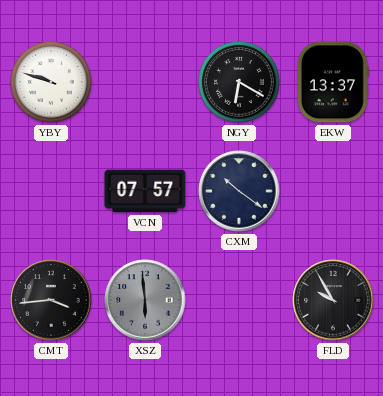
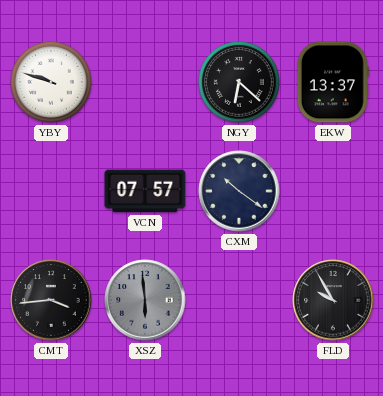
NGY: 6:20 -> 6:22 (239, 82)
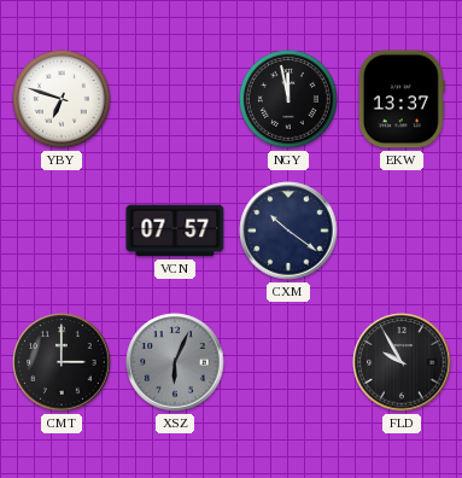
YBY: 9:48 -> 6:48 (62, 99)
NGY: 6:22 -> 11:58 (288, 99)
CMT: 3:44 -> 3:00 (62, 362)
XSZ: 5:59 -> 6:04 (175, 362)
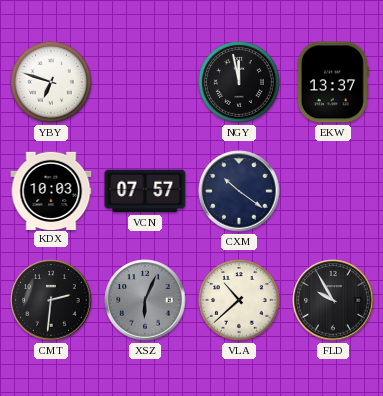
KDX: none -> 10:03 (51, 190)
CMT: 3:00 -> 2:31 (51, 300)
VLA: none -> 10:38 (239, 300)
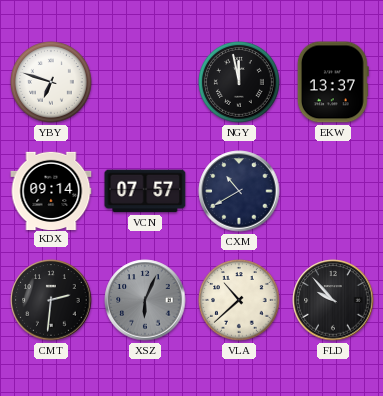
KDX: 10:03 -> 09:14 (51, 190)
CXM: 10:21 -> 10:40 (239, 191)
FLD: 9:55 -> 9:53 (333, 300)
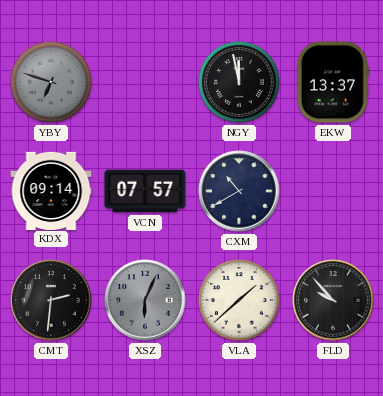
YBY dial: white -> grey (51, 82)
VLA: 10:38 -> 1:38 (239, 300)
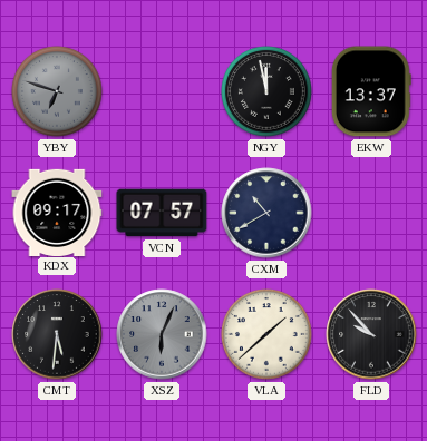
KDX: 09:14 -> 09:17 (57, 212)
CMT: 2:31 -> 5:31 (57, 334)
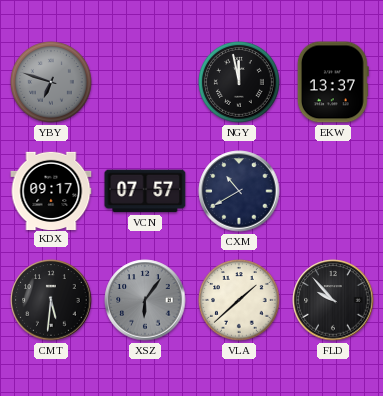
XSZ: 6:04 -> 6:06 (145, 300)
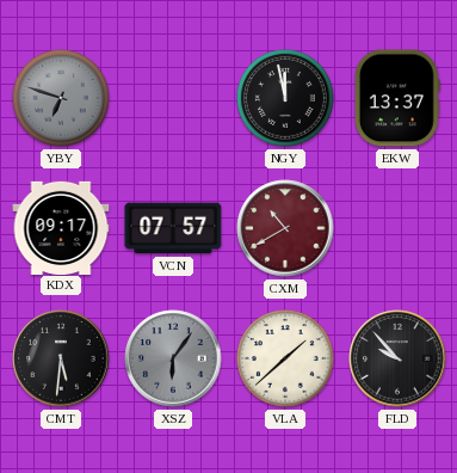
CXM dial: navy -> burgundy (285, 228)
